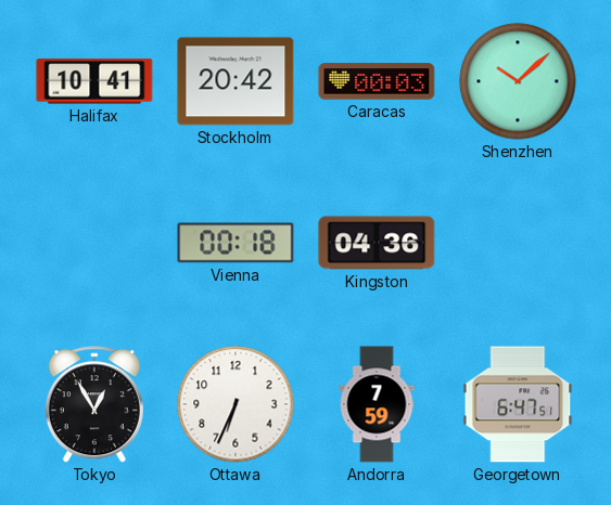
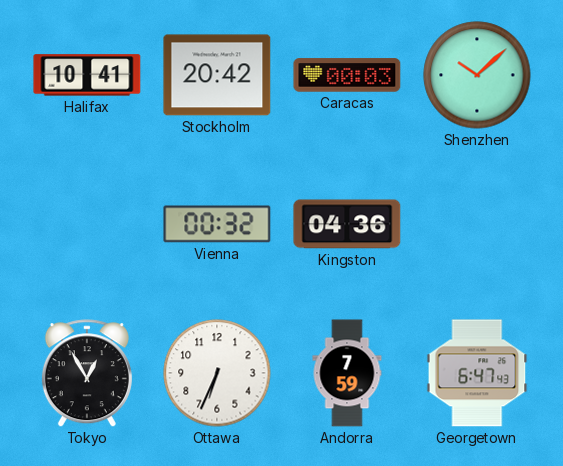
Vienna: 00:18 -> 00:32 (217, 224)
Georgetown: 6:47:51 -> 6:47:43 (477, 373)
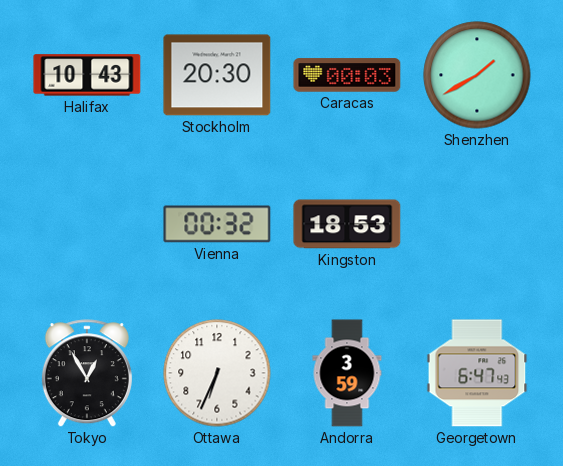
Halifax: 10:41 -> 10:43 (87, 75)
Stockholm: 20:42 -> 20:30 (217, 75)
Shenzhen: 10:08 -> 1:40 (477, 75)
Kingston: 04:36 -> 18:53 (347, 224)
Andorra: 7:59 -> 3:59 (347, 373)
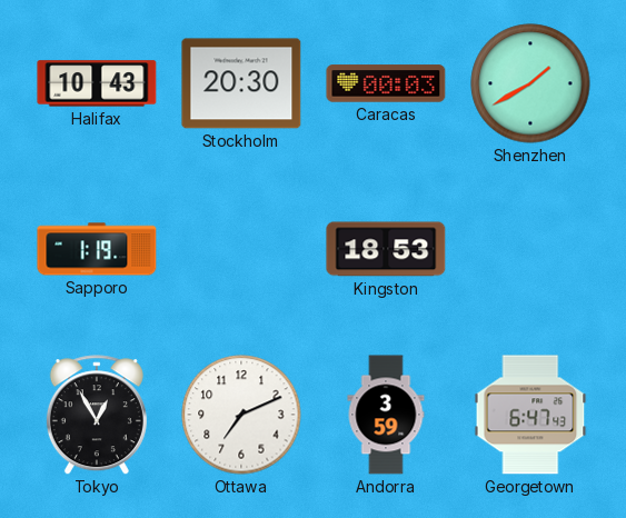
Sapporo: none -> 1:19 (97, 249)
Vienna: 00:32 -> none (217, 224)
Ottawa: 6:34 -> 7:11 (241, 415)
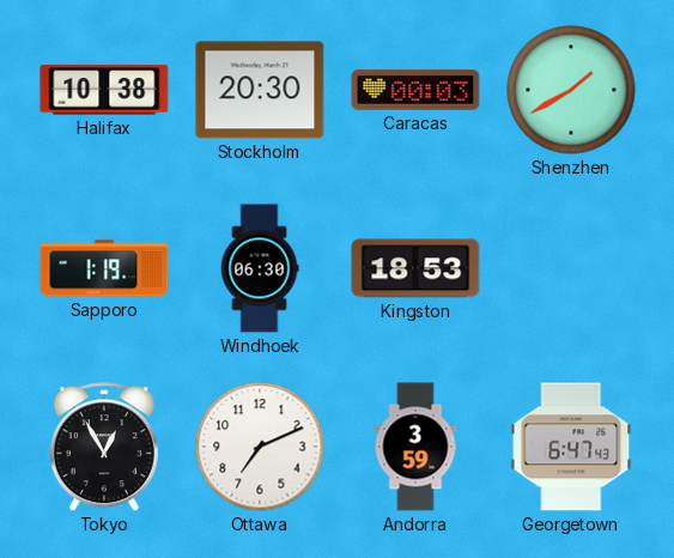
Halifax: 10:43 -> 10:38 (104, 90)
Windhoek: none -> 06:30 (260, 268)
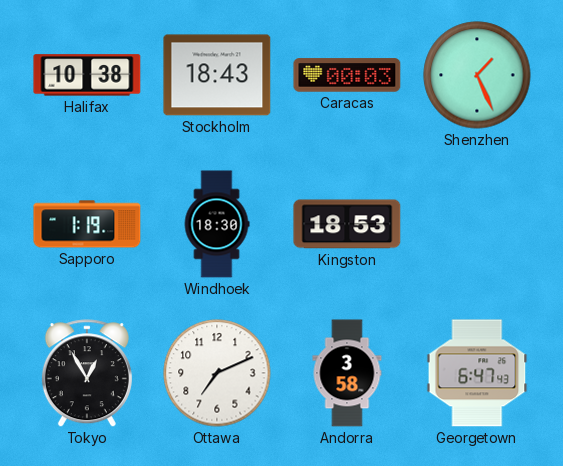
Stockholm: 20:30 -> 18:43 (217, 75)
Shenzhen: 1:40 -> 1:26 (477, 75)
Windhoek: 06:30 -> 18:30 (217, 224)
Andorra: 3:59 -> 3:58 (347, 373)
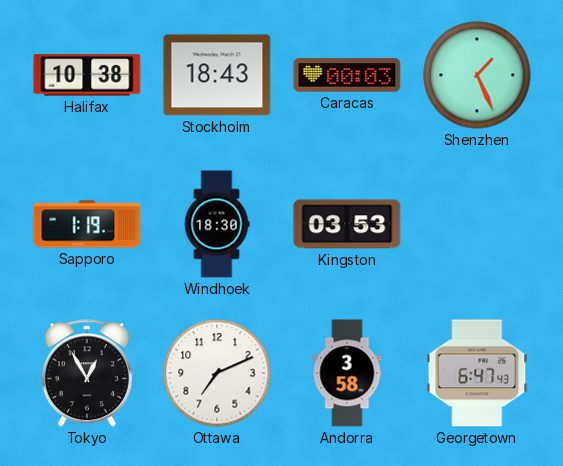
Kingston: 18:53 -> 03:53 (347, 224)
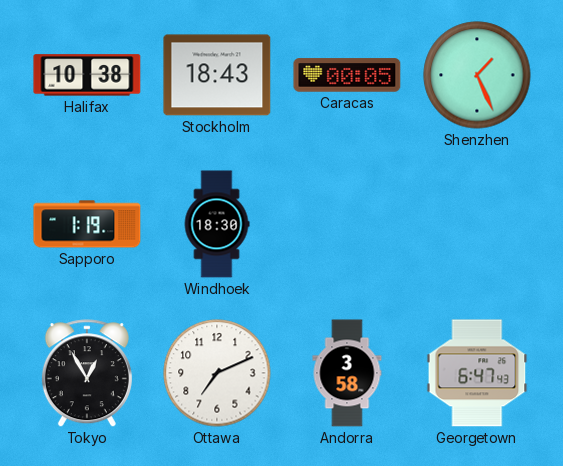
Caracas: 00:03 -> 00:05 (347, 75)
Kingston: 03:53 -> none (347, 224)
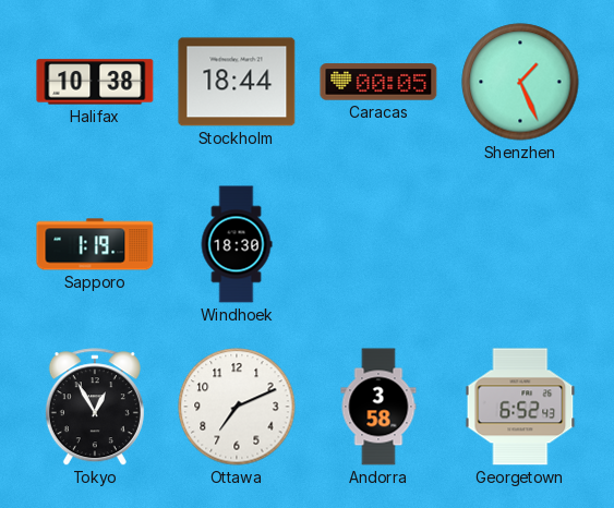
Stockholm: 18:43 -> 18:44 (237, 82)
Georgetown: 6:47 -> 6:52 (520, 407)
